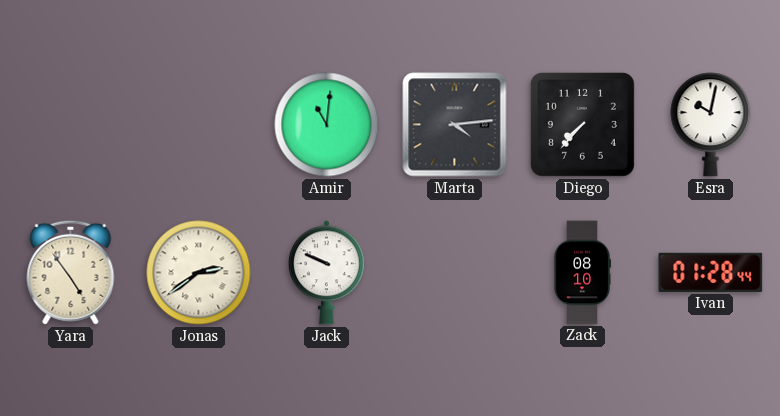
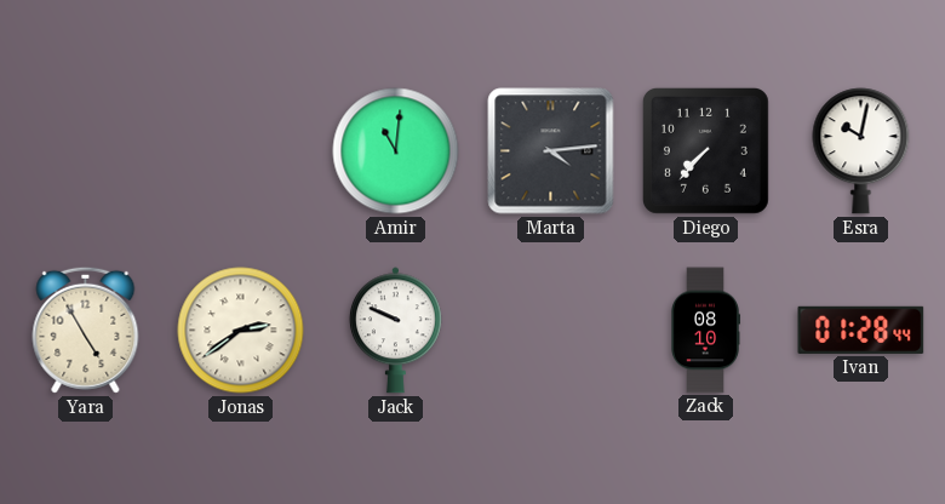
Yara: 4:54 -> 4:55 (86, 330)
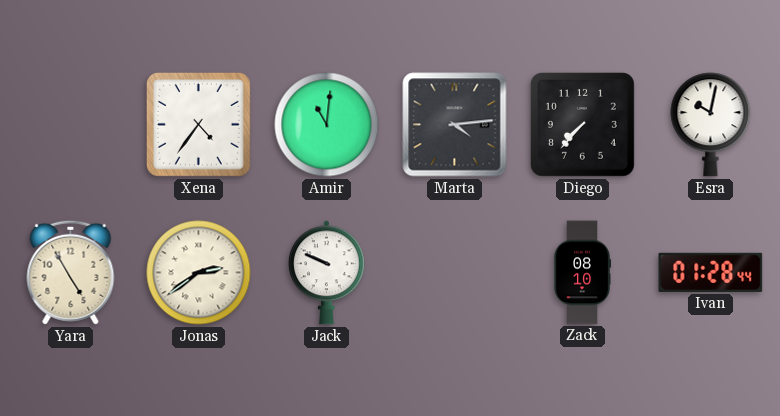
Xena: none -> 4:36 (198, 124)
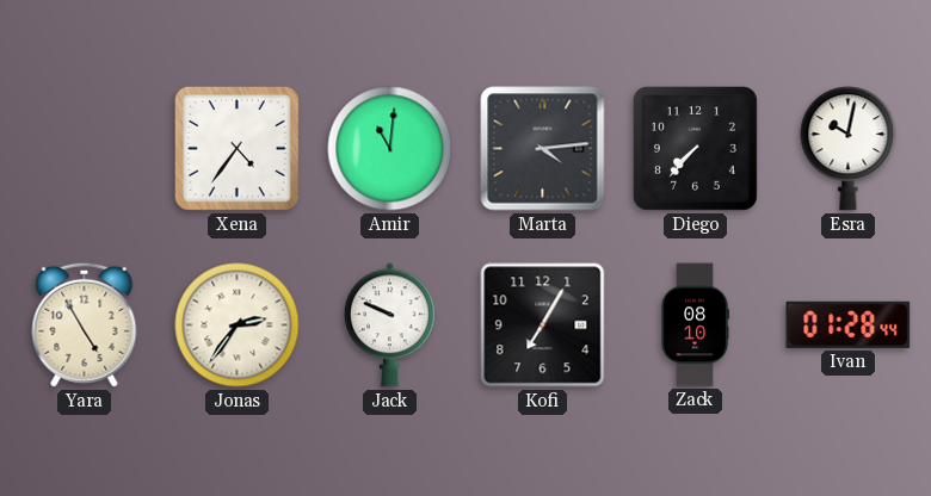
Jonas: 2:39 -> 2:36 (238, 325)
Kofi: none -> 7:05 (543, 325)
